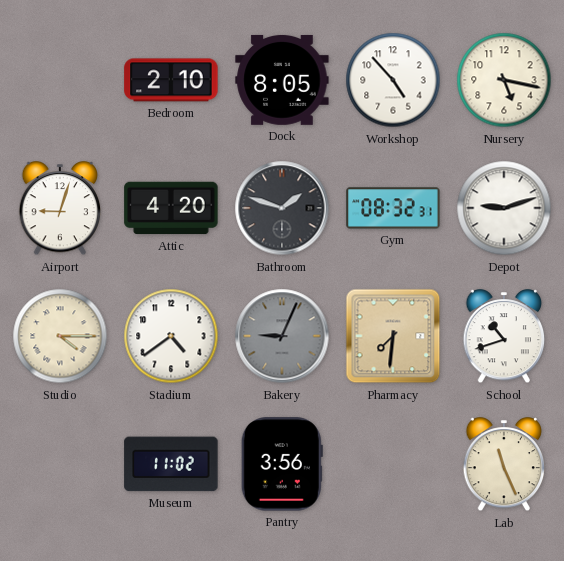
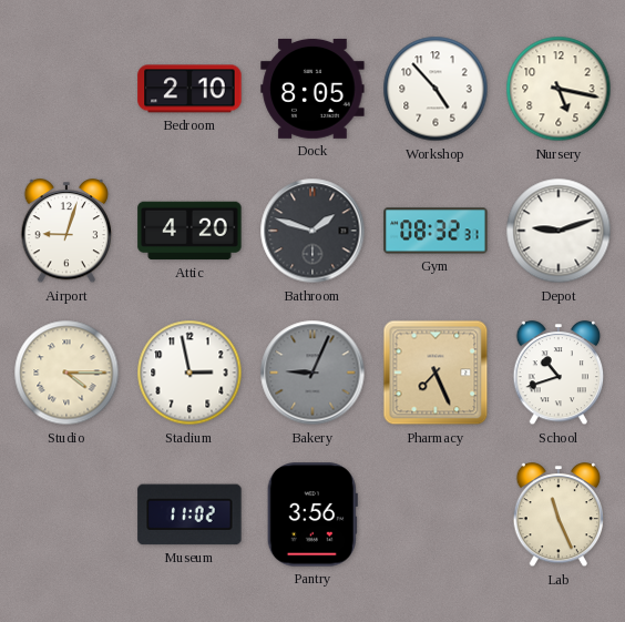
Stadium: 4:39 -> 2:58 (189, 373)
Pharmacy: 7:31 -> 7:26 (436, 373)
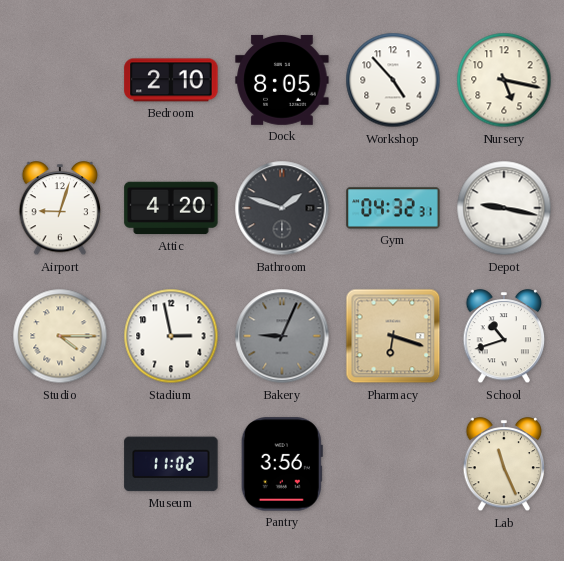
Gym: 08:32 -> 04:32 (393, 208)
Depot: 9:12 -> 9:17 (504, 208)
Pharmacy: 7:26 -> 6:18 (393, 336)
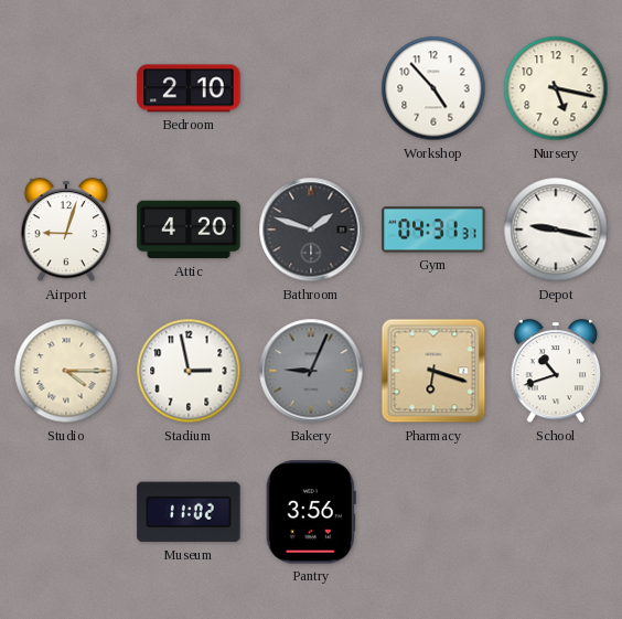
Dock: 8:05 -> none (282, 80)
Gym: 04:32 -> 04:31 (433, 230)
Lab: 11:26 -> none (504, 465)
